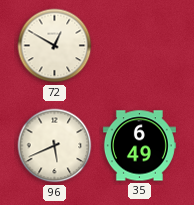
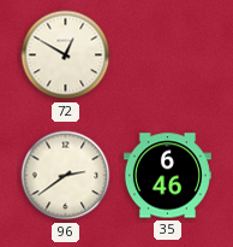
96: 5:41 -> 2:39 (66, 176)
35: 6:49 -> 6:46 (167, 176)
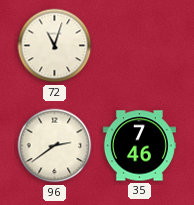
72: 12:50 -> 11:03 (55, 46)
35: 6:46 -> 7:46 (139, 146)
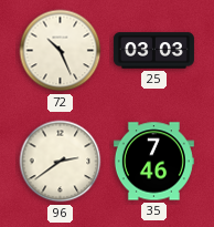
72: 11:03 -> 10:26 (61, 51)
25: none -> 03:03 (153, 51)
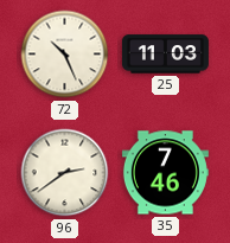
25: 03:03 -> 11:03 (165, 55)
